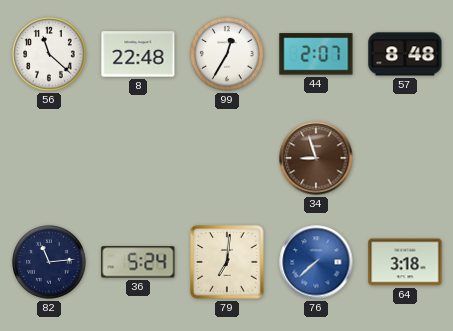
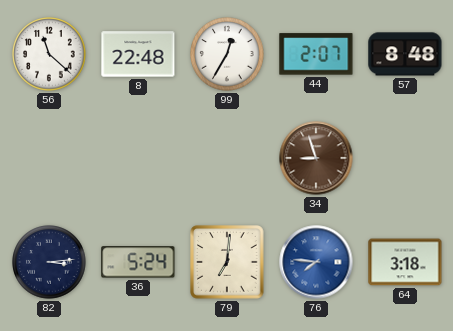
82: 11:14 -> 3:14 (49, 262)
76: 7:38 -> 7:46 (316, 262)
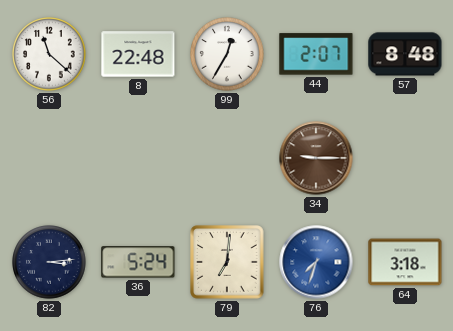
34: 8:57 -> 9:15 (316, 158)
76: 7:46 -> 7:33 (316, 262)
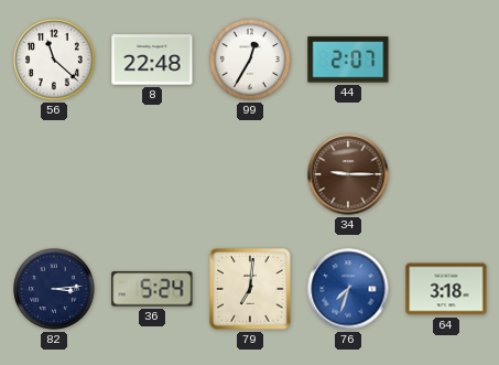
57: 8:48 -> none (405, 54)
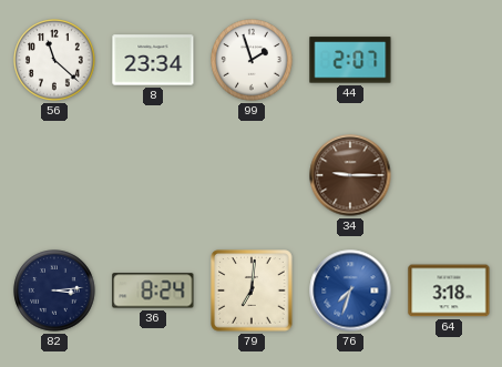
8: 22:48 -> 23:34 (153, 60)
99: 12:35 -> 1:57 (252, 60)
36: 5:24 -> 8:24 (153, 290)
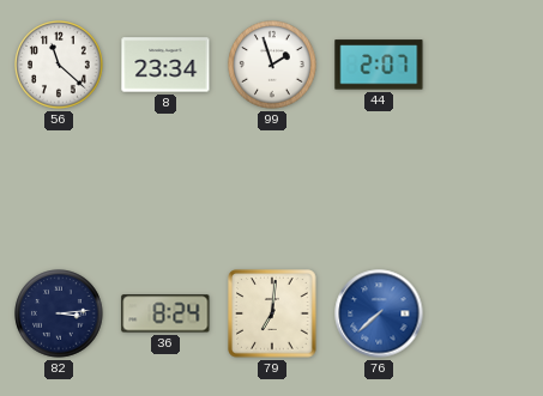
34: 9:15 -> none (350, 175)
76: 7:33 -> 7:38 (379, 313)
64: 3:18 -> none (449, 290)
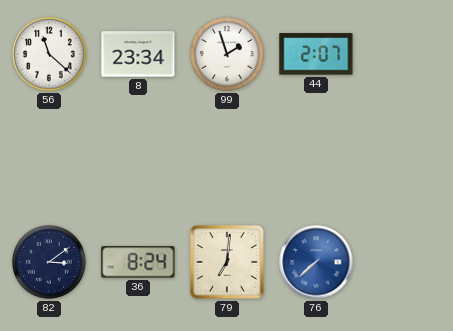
82: 3:14 -> 3:09 (49, 262)
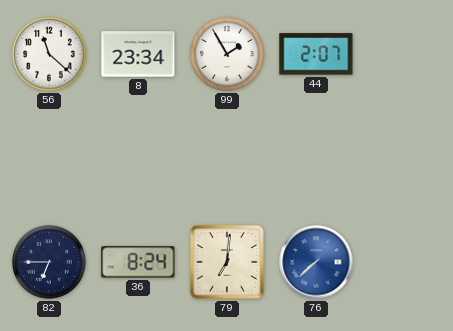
99: 1:57 -> 1:55 (227, 54)
82: 3:09 -> 6:45 (49, 262)
